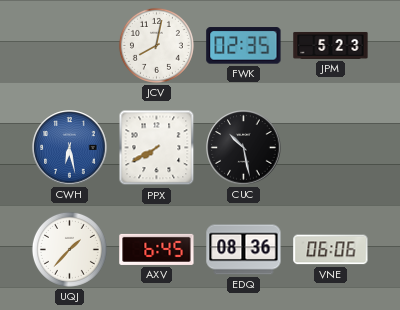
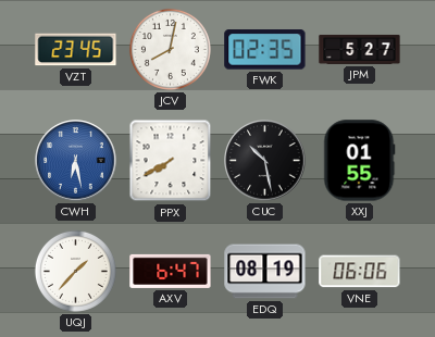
VZT: none -> 23:45 (76, 50)
JPM: 5:23 -> 5:27 (360, 49)
XXJ: none -> 01:55 (360, 161)
AXV: 6:45 -> 6:47 (171, 271)
EDQ: 08:36 -> 08:19 (265, 272)
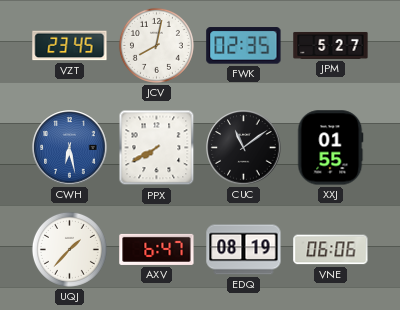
CUC: 10:28 -> 11:09 (244, 148)
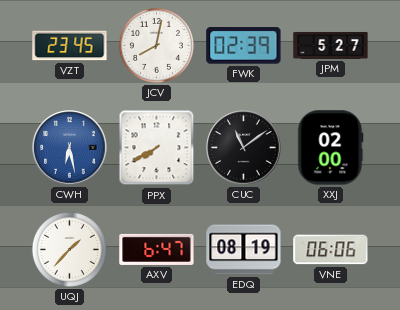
FWK: 02:35 -> 02:39 (244, 46)
XXJ: 01:55 -> 02:00 (331, 148)
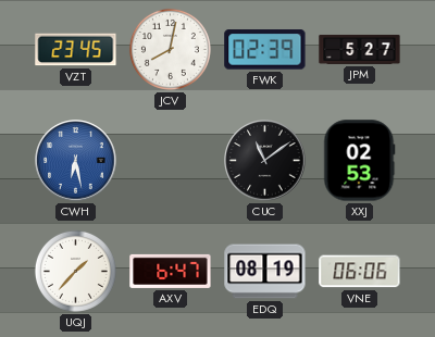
PPX: 7:40 -> none (157, 148)
XXJ: 02:00 -> 02:53 (360, 161)
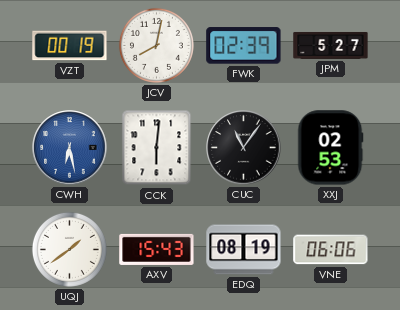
VZT: 23:45 -> 00:19 (70, 46)
CCK: none -> 6:01 (157, 148)
CUC: 11:09 -> 11:06 (244, 148)
UQJ: 1:37 -> 1:39 (69, 249)
AXV: 6:47 -> 15:43 (157, 249)
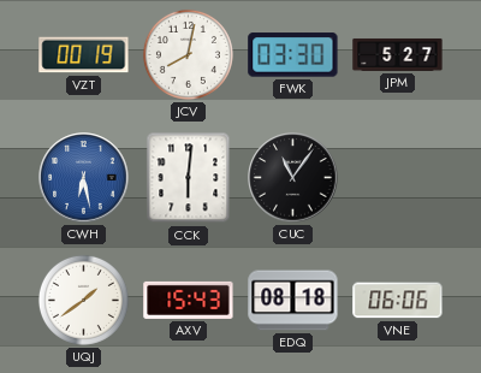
FWK: 02:39 -> 03:30 (293, 55)
XXJ: 02:53 -> none (331, 148)
EDQ: 08:19 -> 08:18 (293, 301)
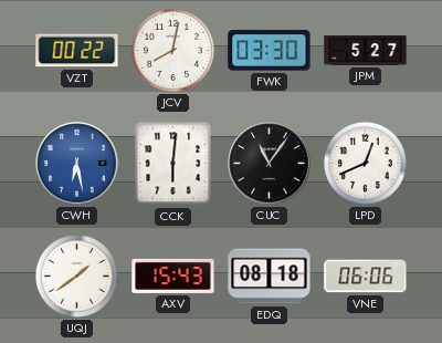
VZT: 00:19 -> 00:22 (77, 51)
LPD: none -> 12:41 (365, 163)
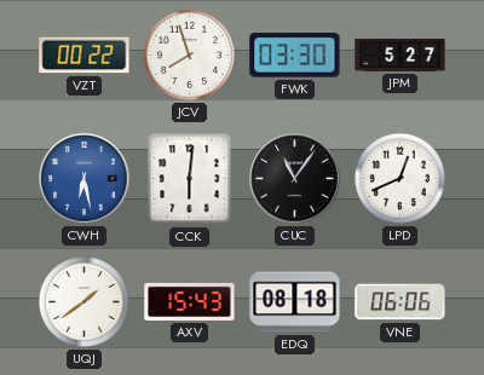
JCV: 8:02 -> 7:57 (189, 54)
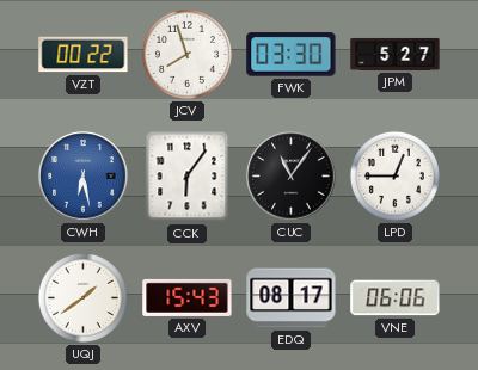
CCK: 6:01 -> 6:06 (188, 177)
LPD: 12:41 -> 12:45 (394, 175)
EDQ: 08:18 -> 08:17 (292, 298)
